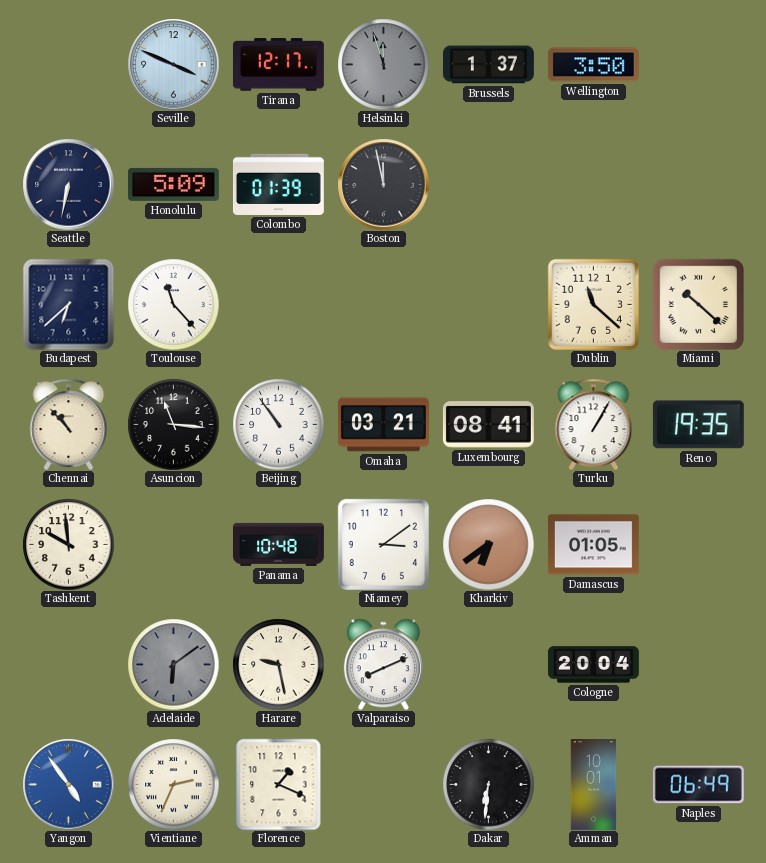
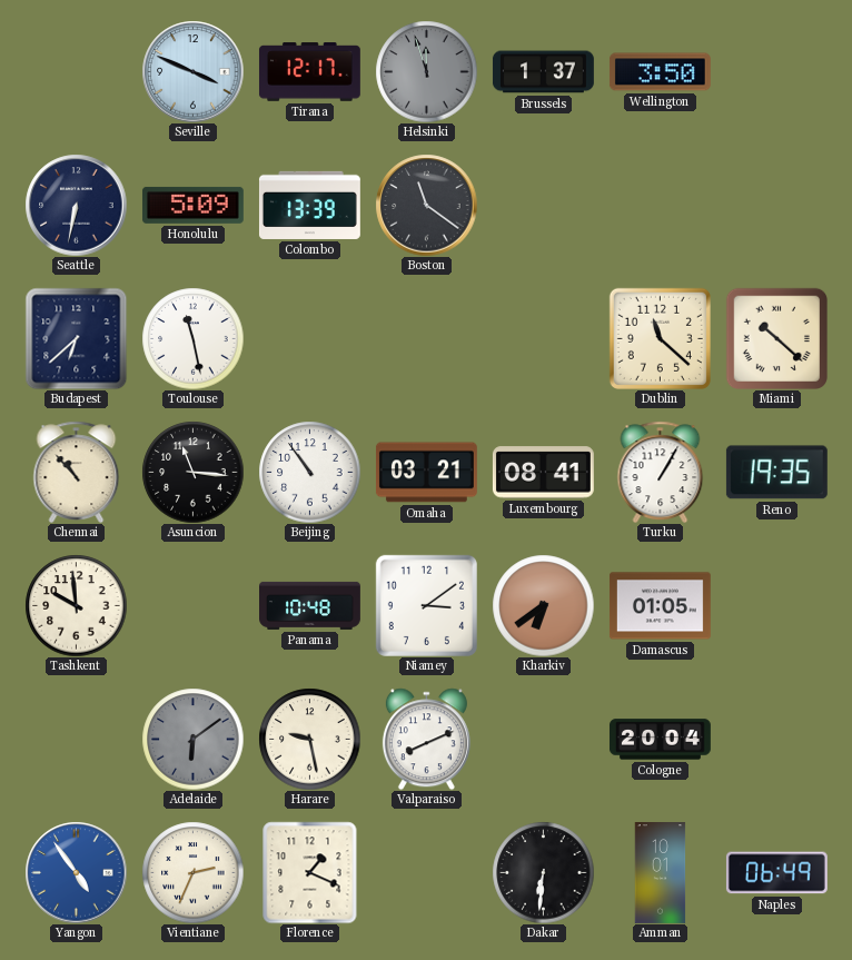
Colombo: 01:39 -> 13:39 (309, 205)
Boston: 11:58 -> 11:21 (426, 205)
Toulouse: 11:23 -> 11:28 (192, 338)
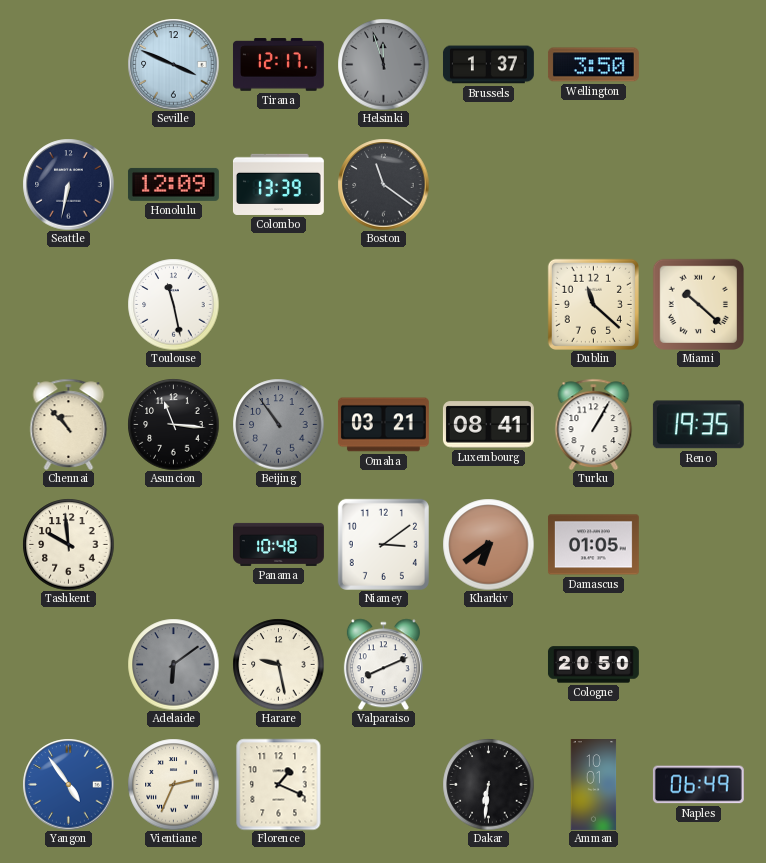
Honolulu: 5:09 -> 12:09 (173, 184)
Budapest: 6:38 -> none (76, 338)
Beijing dial: white -> grey (278, 424)
Cologne: 20:04 -> 20:50 (593, 665)
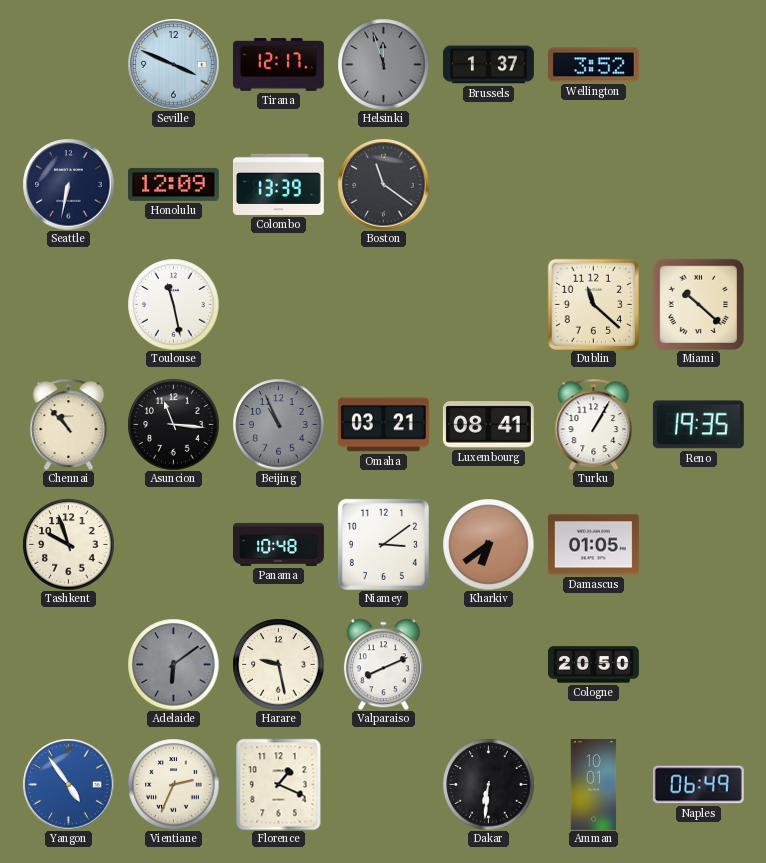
Wellington: 3:50 -> 3:52 (593, 65)
Beijing: 10:54 -> 10:56 (278, 424)
Tashkent: 9:59 -> 9:57 (68, 544)
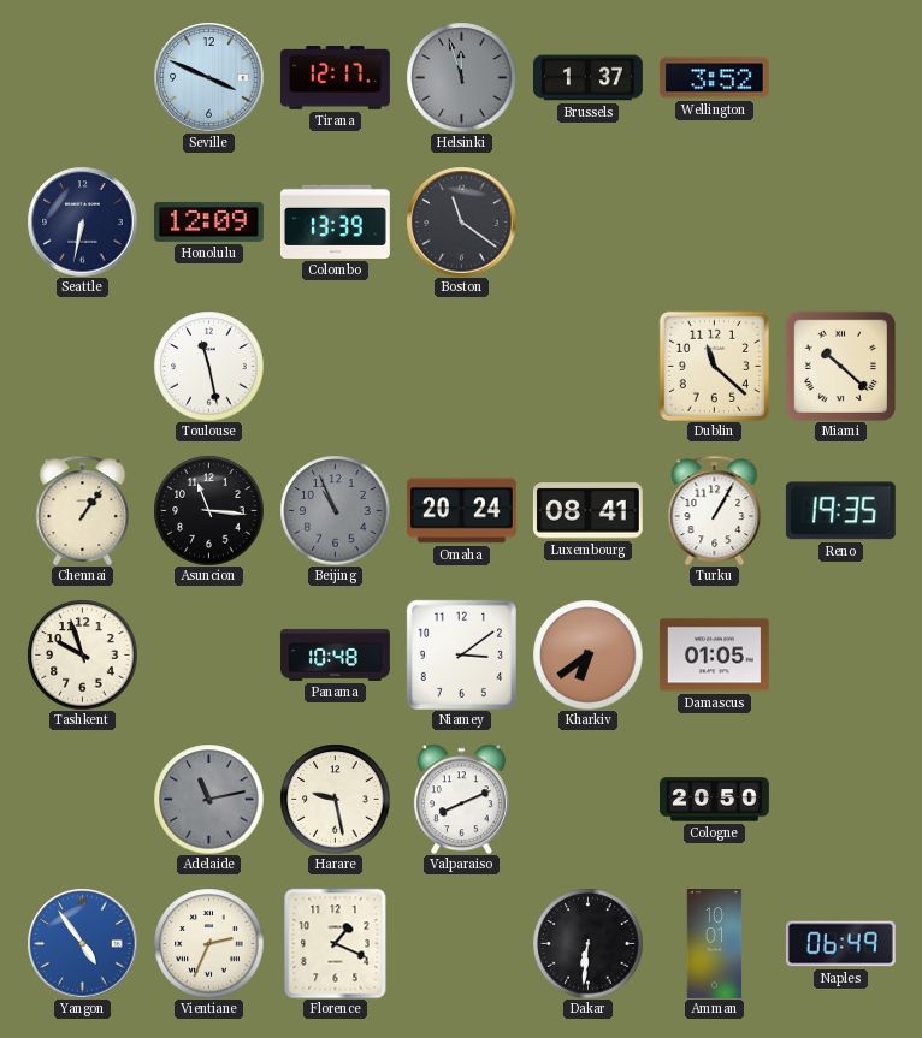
Chennai: 10:53 -> 1:06 (83, 510)
Omaha: 03:21 -> 20:24 (461, 511)
Adelaide: 6:09 -> 11:13 (208, 799)
